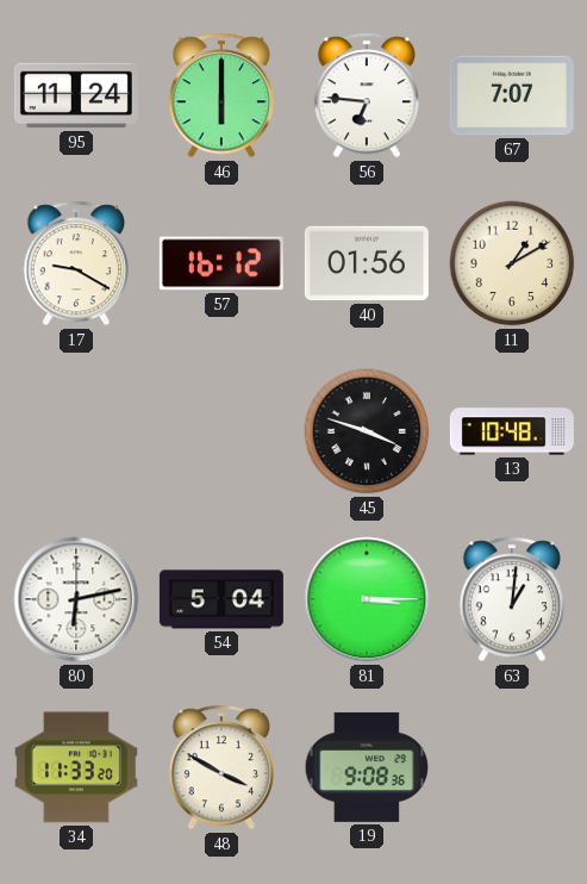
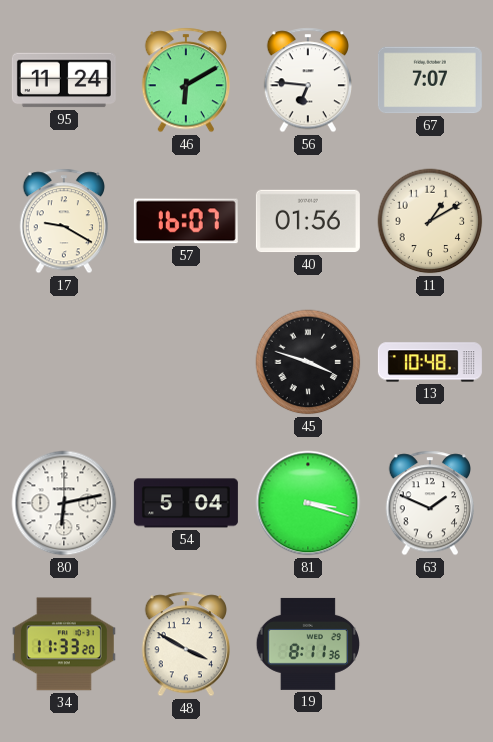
46: 6:00 -> 6:10 (185, 80)
57: 16:12 -> 16:07 (186, 221)
81: 3:15 -> 3:18 (308, 503)
63: 1:01 -> 1:49 (429, 503)
19: 9:08 -> 8:11 (308, 644)
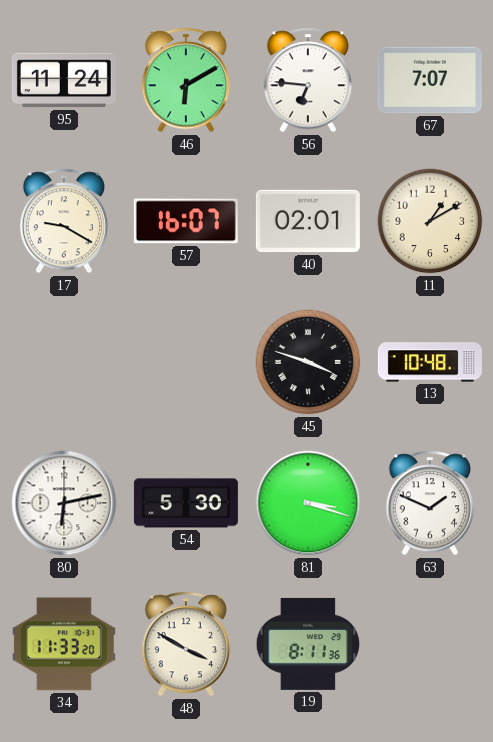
40: 01:56 -> 02:01 (308, 221)
54: 5:04 -> 5:30 (186, 503)
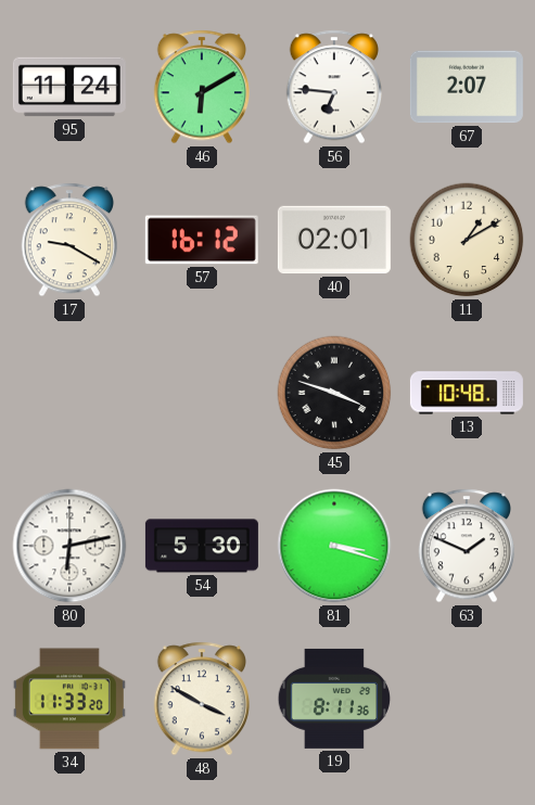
67: 7:07 -> 2:07 (467, 87)
57: 16:07 -> 16:12 (202, 240)
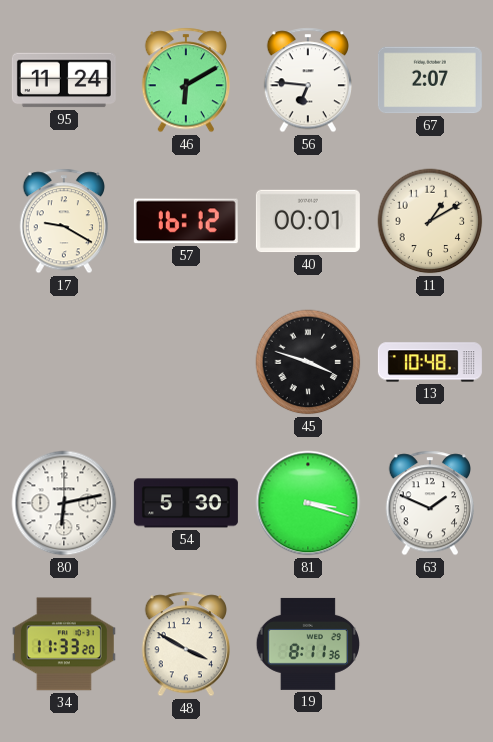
40: 02:01 -> 00:01 (308, 221)
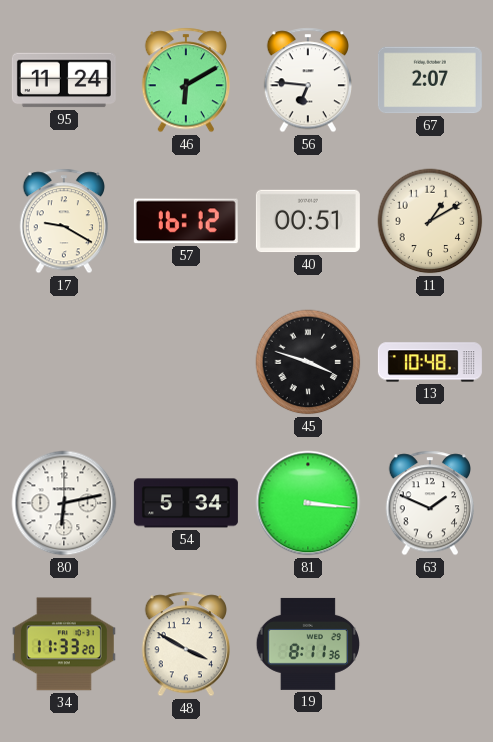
40: 00:01 -> 00:51 (308, 221)
54: 5:30 -> 5:34 (186, 503)
81: 3:18 -> 3:16 (308, 503)
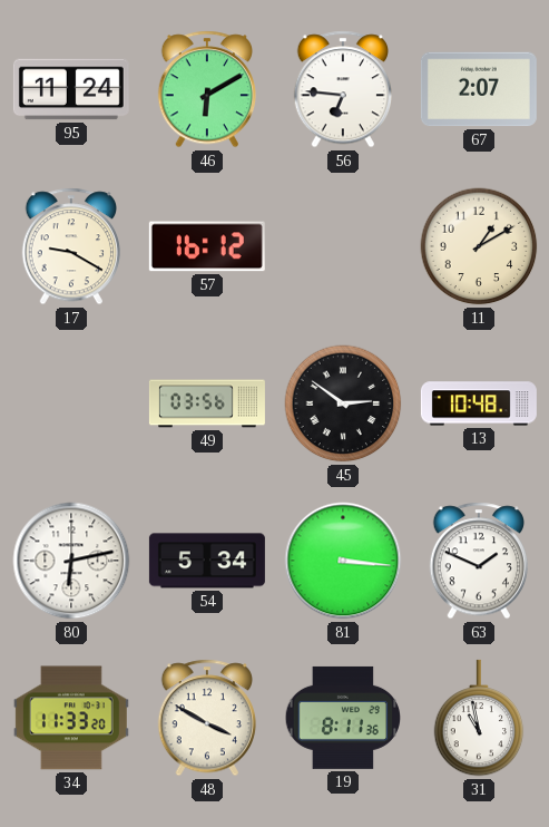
40: 00:51 -> none (308, 221)
49: none -> 03:56 (207, 403)
45: 3:48 -> 2:51 (343, 403)
31: none -> 10:58 (479, 718)
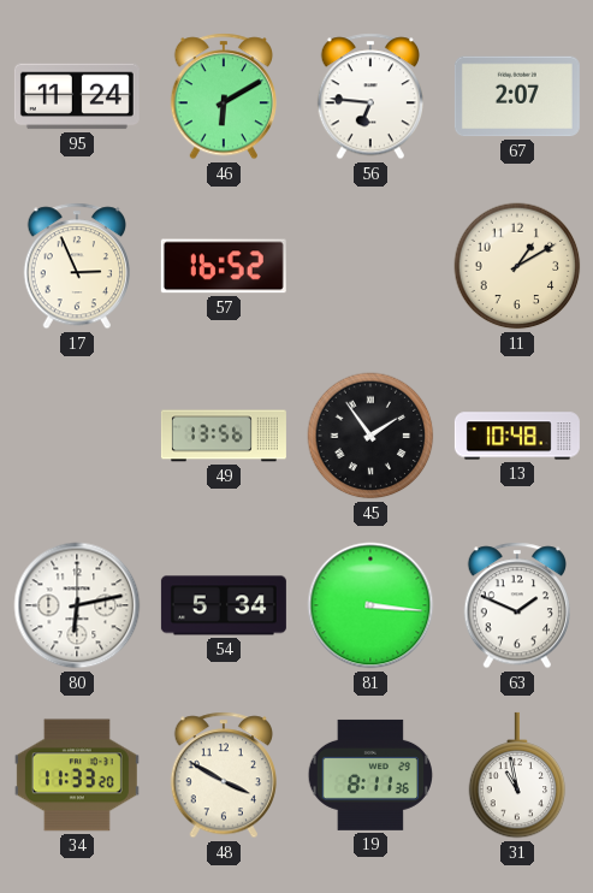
17: 9:20 -> 2:56 (76, 266)
57: 16:12 -> 16:52 (224, 266)
49: 03:56 -> 13:56 (224, 436)
45: 2:51 -> 1:54 (370, 436)
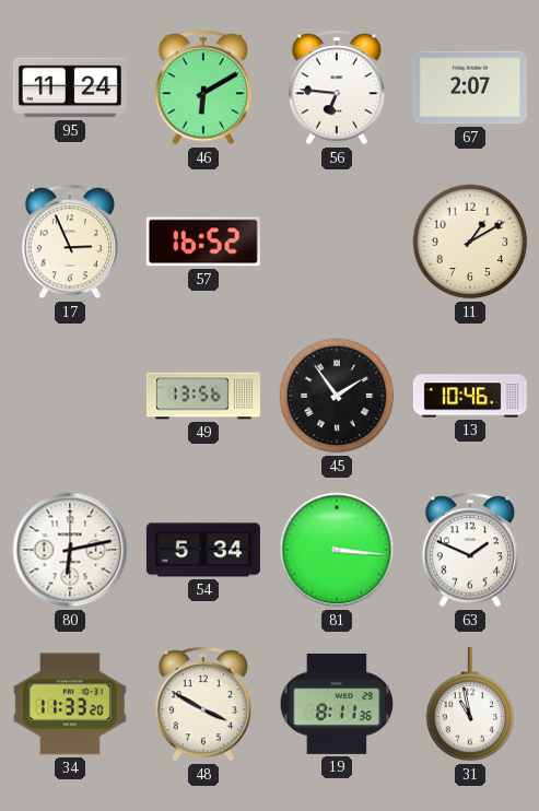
13: 10:48 -> 10:46 (470, 396)
